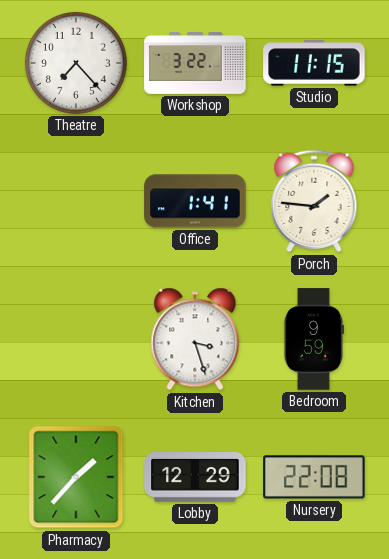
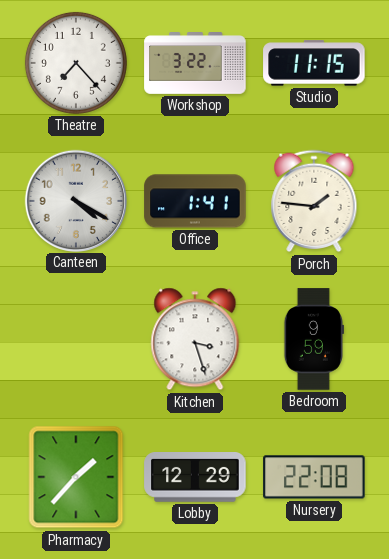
Canteen: none -> 4:20 (75, 200)
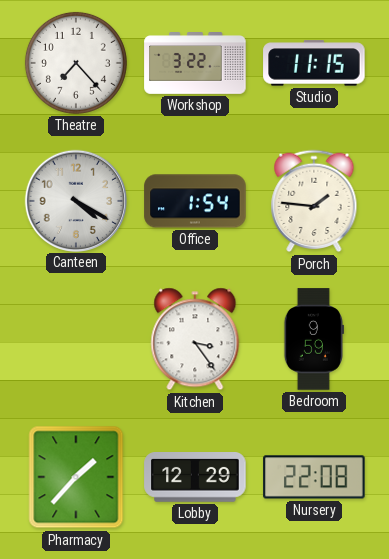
Office: 1:41 -> 1:54 (195, 201)
Kitchen: 3:27 -> 3:24 (195, 339)
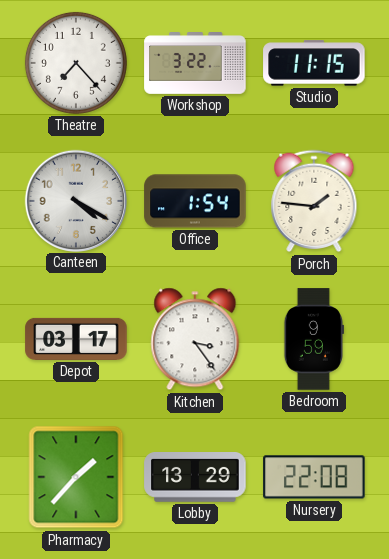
Depot: none -> 03:17 (76, 339)
Lobby: 12:29 -> 13:29 (195, 478)
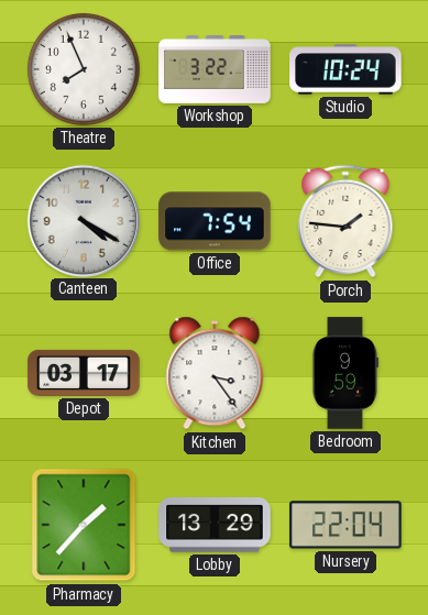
Theatre: 7:23 -> 7:56 (84, 69)
Studio: 11:15 -> 10:24 (345, 69)
Office: 1:54 -> 7:54 (215, 221)
Nursery: 22:08 -> 22:04 (345, 525)
